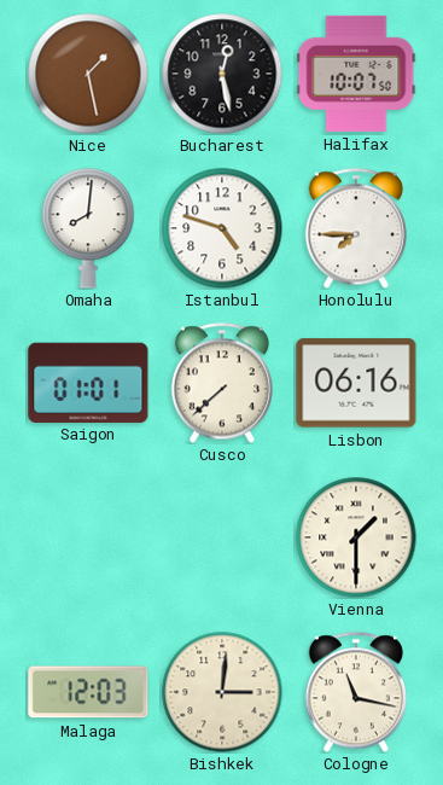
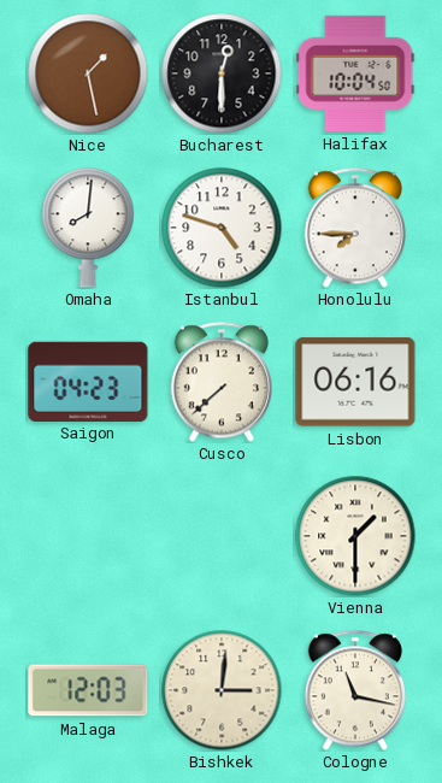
Bucharest: 12:28 -> 12:30 (222, 73)
Halifax: 10:07 -> 10:04 (355, 73)
Saigon: 01:01 -> 04:23 (88, 381)
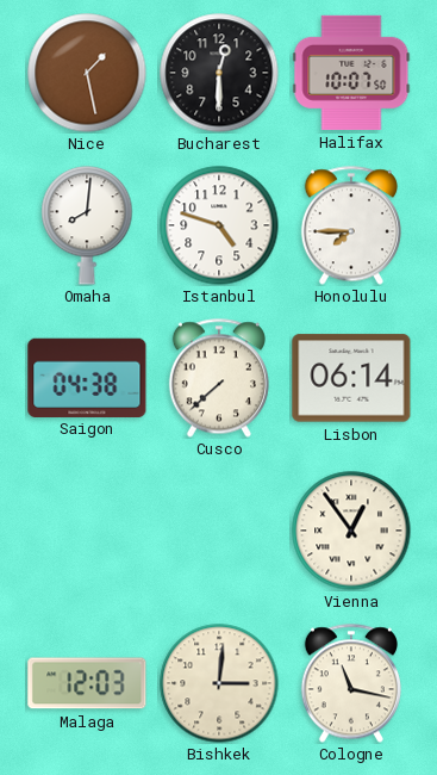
Halifax: 10:04 -> 10:07 (351, 73)
Saigon: 04:23 -> 04:38 (87, 377)
Lisbon: 06:16 -> 06:14 (351, 378)
Vienna: 1:30 -> 12:54 (351, 531)
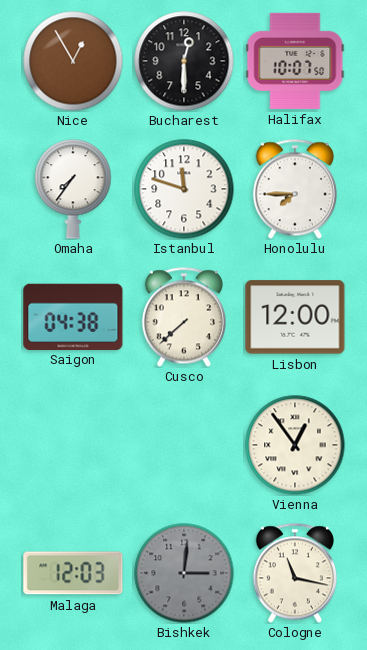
Nice: 1:28 -> 12:55 (73, 61)
Omaha: 8:01 -> 7:36 (73, 189)
Istanbul: 4:48 -> 11:48 (184, 189)
Lisbon: 06:14 -> 12:00 (295, 317)
Bishkek dial: cream -> grey (184, 573)
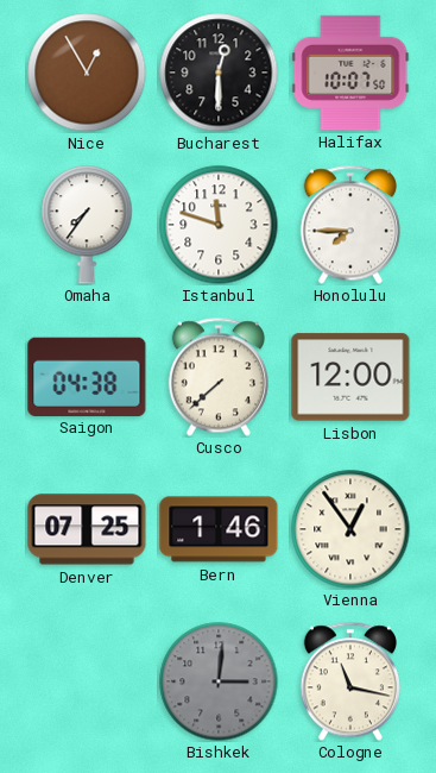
Denver: none -> 07:25 (87, 529)
Bern: none -> 1:46 (219, 529)
Malaga: 12:03 -> none (73, 573)
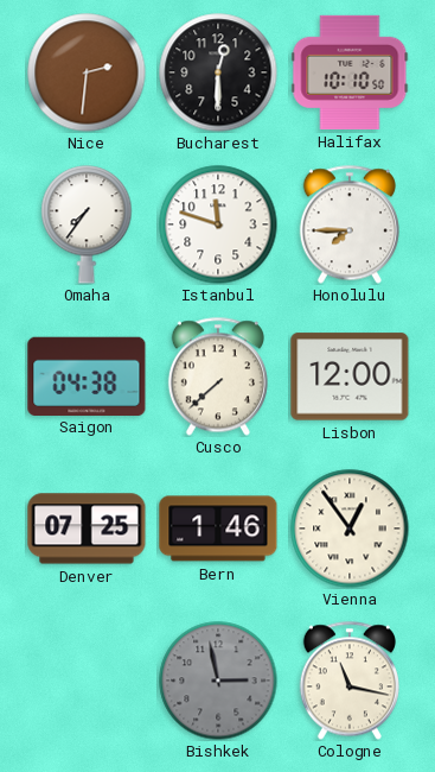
Nice: 12:55 -> 2:31 (87, 72)
Halifax: 10:07 -> 10:10 (350, 72)
Bishkek: 3:01 -> 2:58 (218, 681)
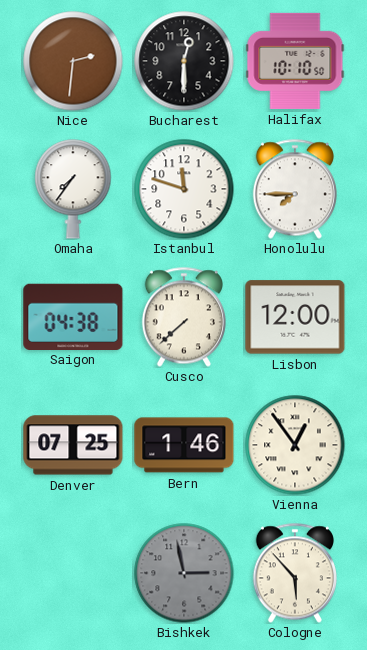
Cologne: 11:17 -> 5:53 (295, 573)
